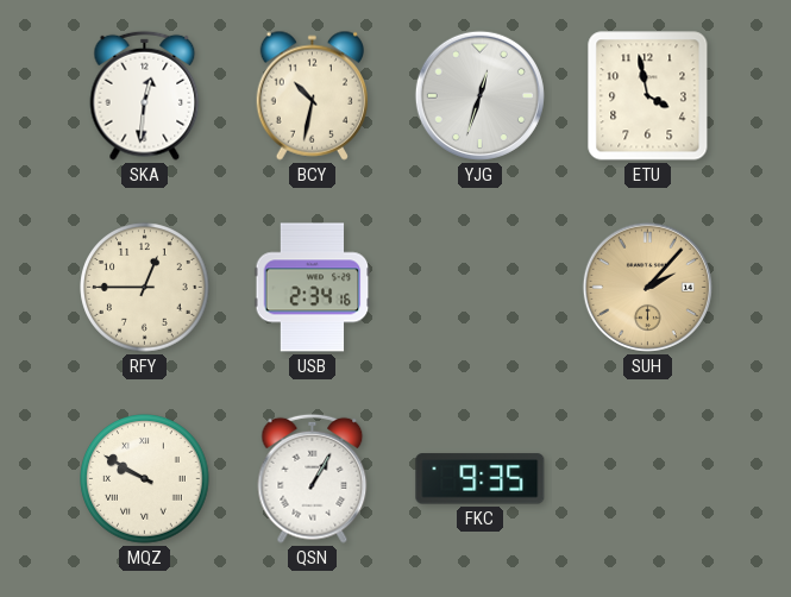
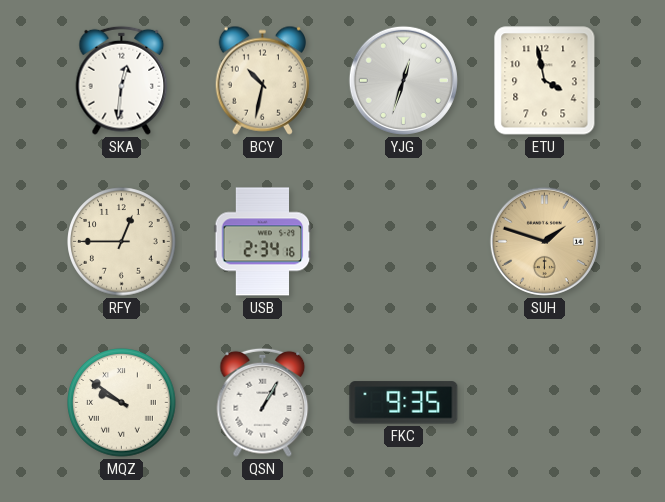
SUH: 2:07 -> 1:48 (544, 241)
MQZ: 9:50 -> 9:51 (122, 403)
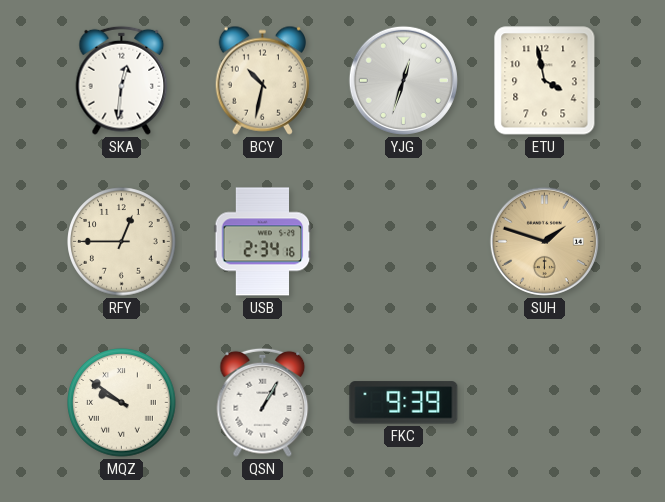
FKC: 9:35 -> 9:39 (404, 403)
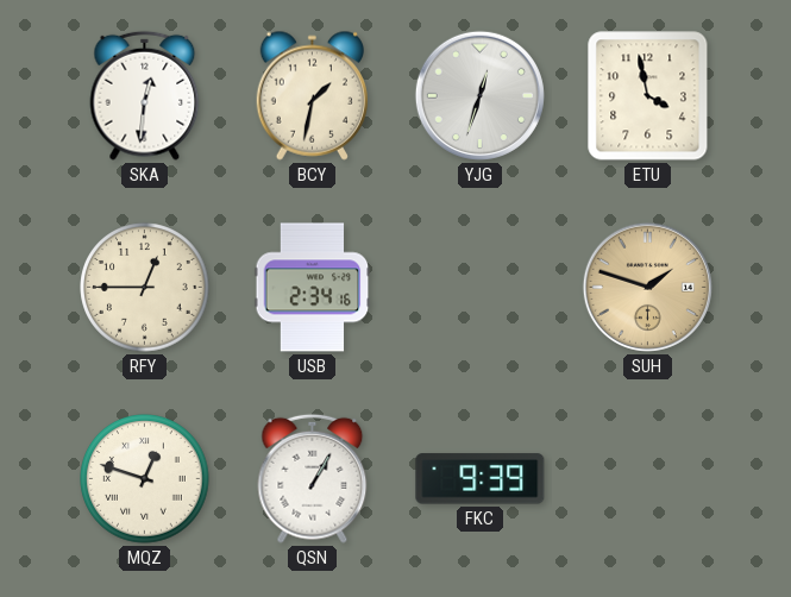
BCY: 10:32 -> 1:32 (312, 95)
MQZ: 9:51 -> 12:48 (145, 479)
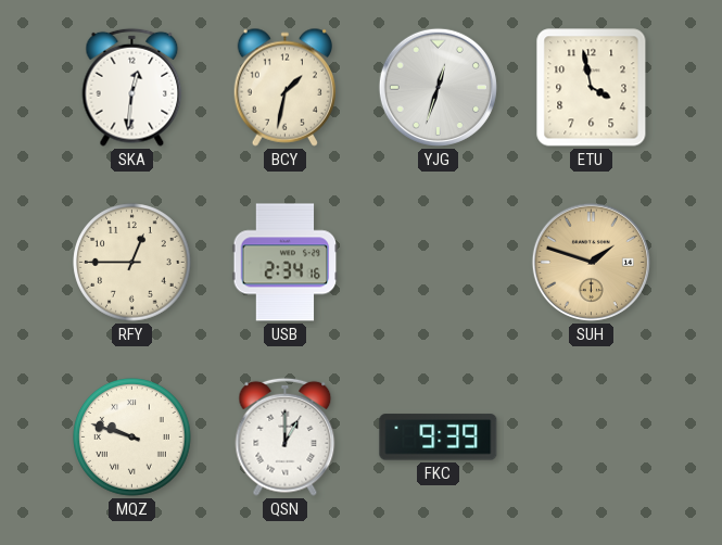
MQZ: 12:48 -> 9:48 (132, 438)
QSN: 1:05 -> 1:00 (286, 436)
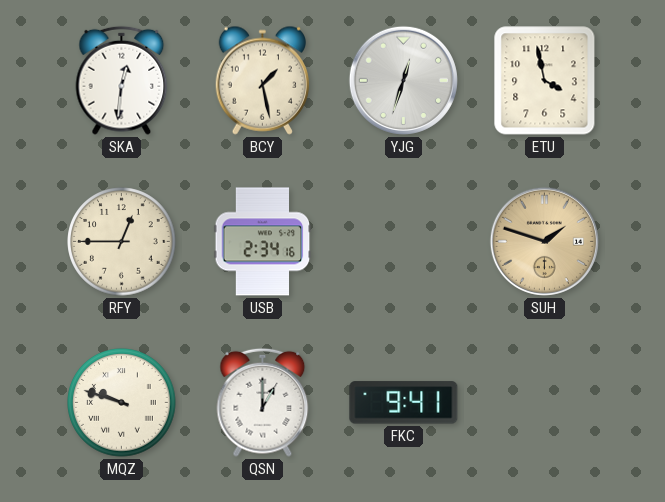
BCY: 1:32 -> 1:28 (262, 80)
FKC: 9:39 -> 9:41 (404, 403)
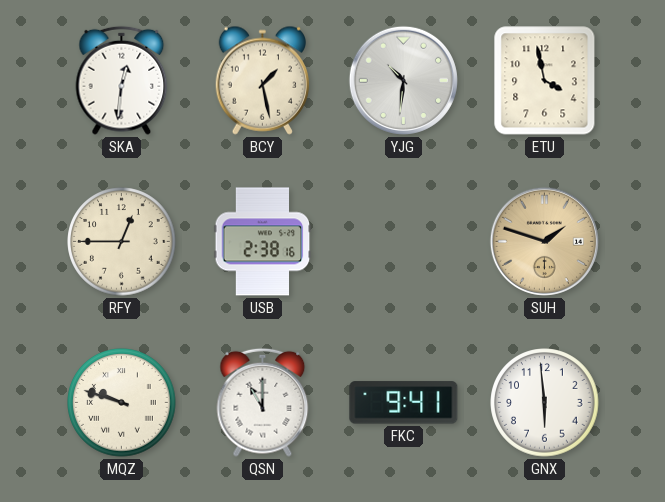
YJG: 12:33 -> 10:31 (403, 80)
USB: 2:34 -> 2:38 (263, 242)
QSN: 1:00 -> 11:00 (263, 402)
GNX: none -> 5:59 (545, 403)
